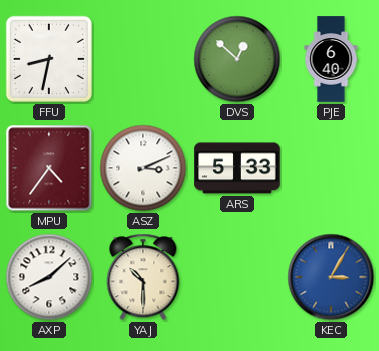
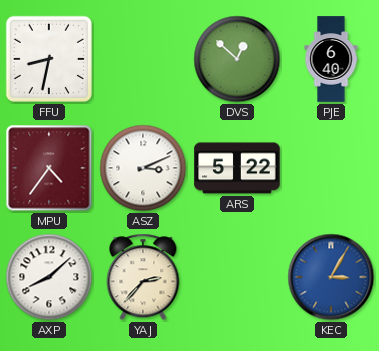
ARS: 5:33 -> 5:22 (237, 168)
YAJ: 10:30 -> 2:37 (143, 277)
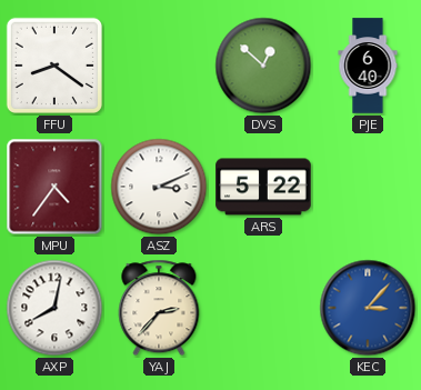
FFU: 8:32 -> 8:21 (54, 66)
AXP: 8:08 -> 8:02 (54, 308)
KEC: 3:05 -> 3:07 (368, 308)
